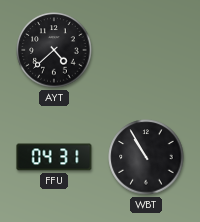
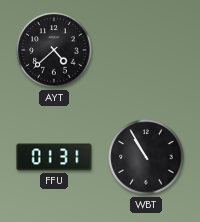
FFU: 04:31 -> 01:31 (54, 157)
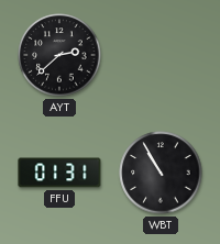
AYT: 4:38 -> 2:38 (59, 55)
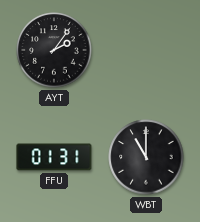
AYT: 2:38 -> 2:06 (54, 50)
WBT: 10:55 -> 11:00 (146, 157)
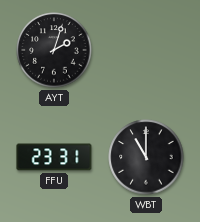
AYT: 2:06 -> 2:03 (54, 50)
FFU: 01:31 -> 23:31 (54, 157)
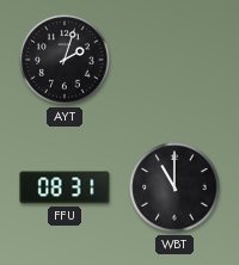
FFU: 23:31 -> 08:31 (65, 187)
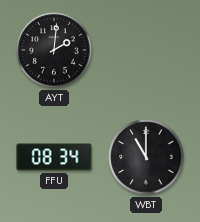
AYT: 2:03 -> 2:01 (54, 50)
FFU: 08:31 -> 08:34 (54, 157)
